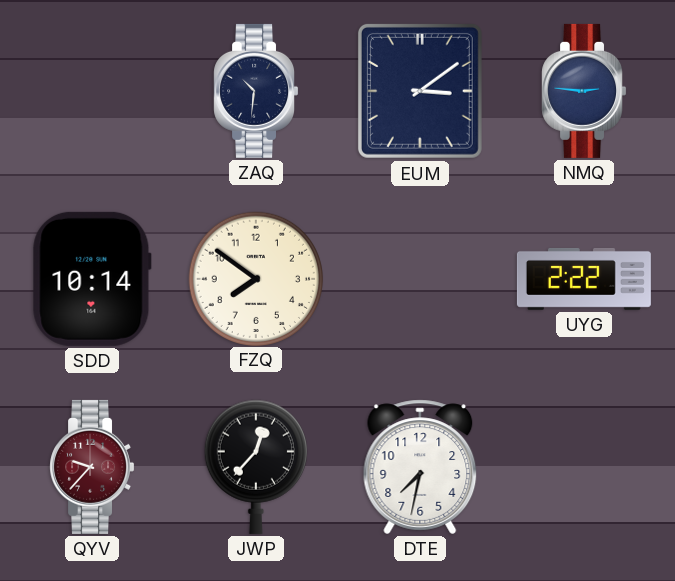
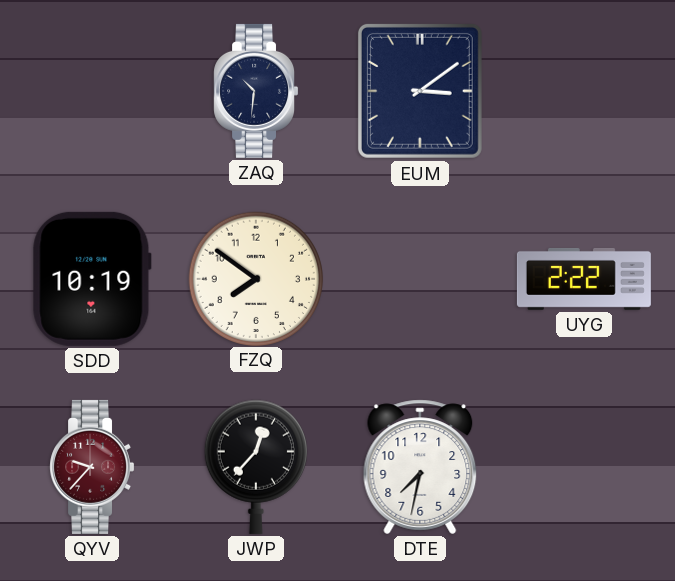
NMQ: 2:46 -> none (584, 91)
SDD: 10:14 -> 10:19 (92, 279)
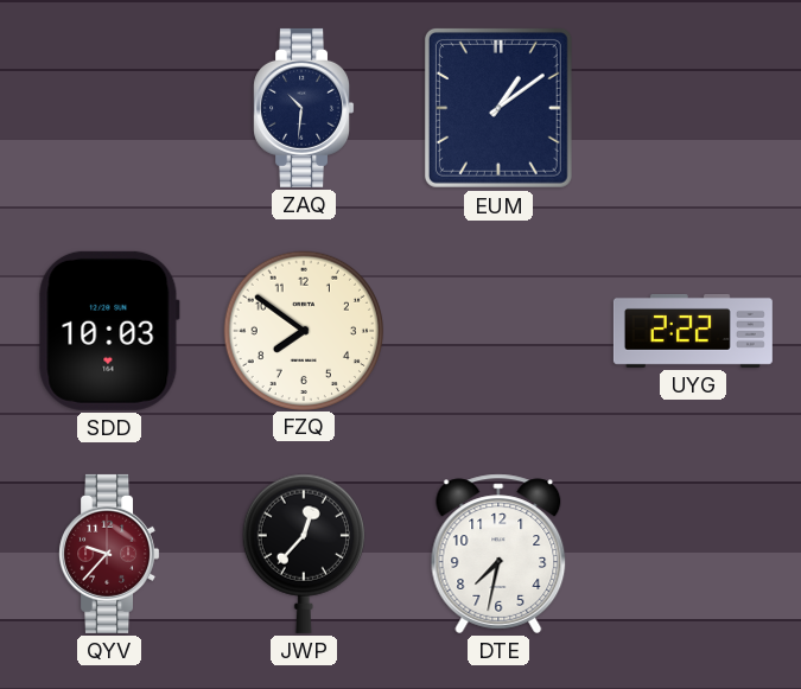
EUM: 3:09 -> 1:09 (498, 108)
SDD: 10:19 -> 10:03 (109, 331)
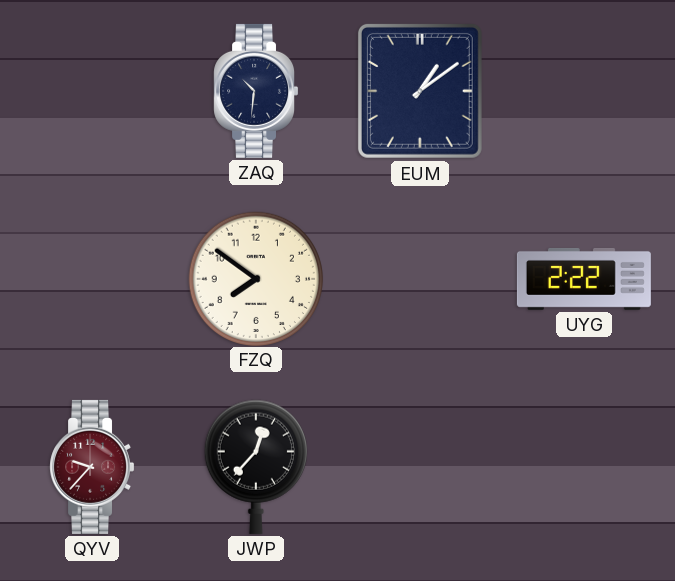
SDD: 10:03 -> none (109, 331)
DTE: 7:32 -> none (498, 554)
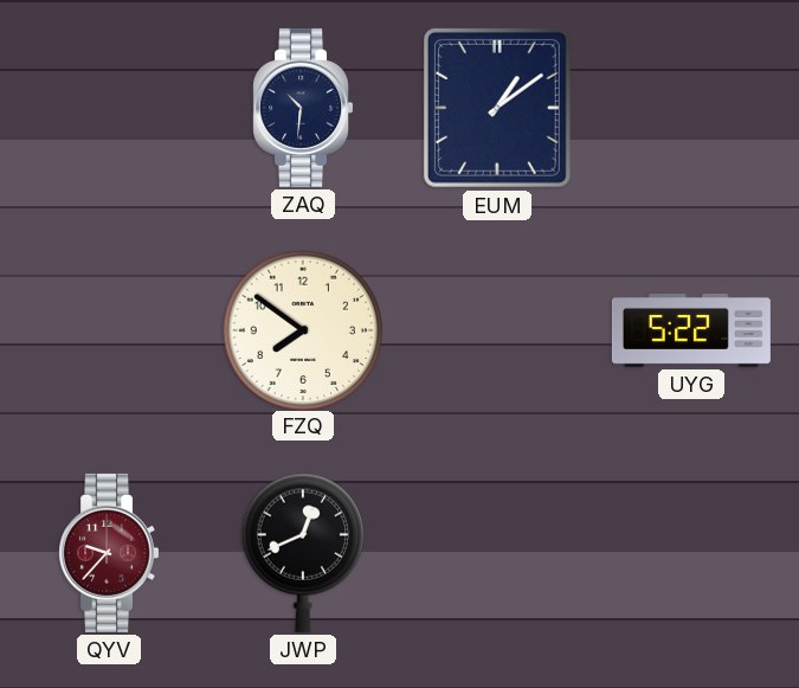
UYG: 2:22 -> 5:22 (691, 330)
JWP: 12:37 -> 12:41 (303, 553)
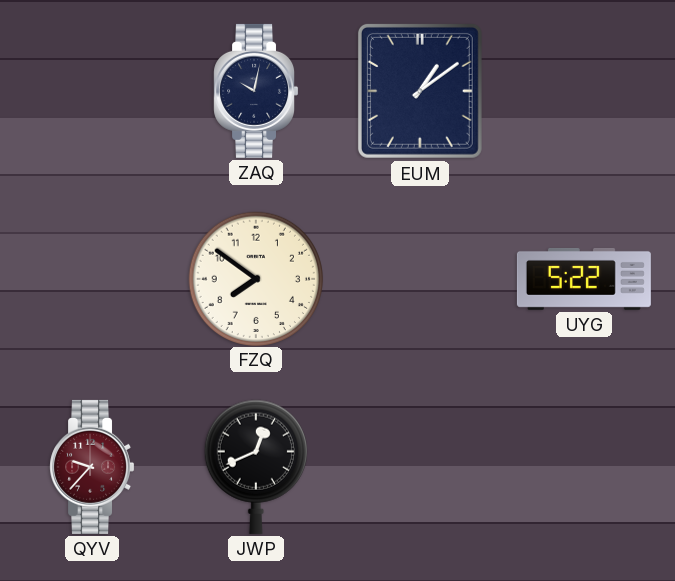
ZAQ: 10:31 -> 10:02 (256, 91)
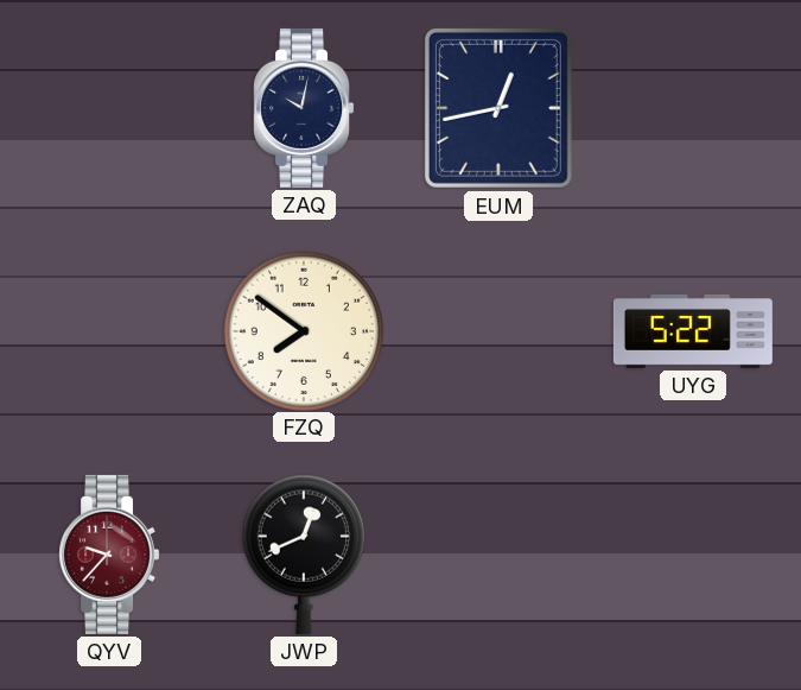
EUM: 1:09 -> 12:43 (498, 108)
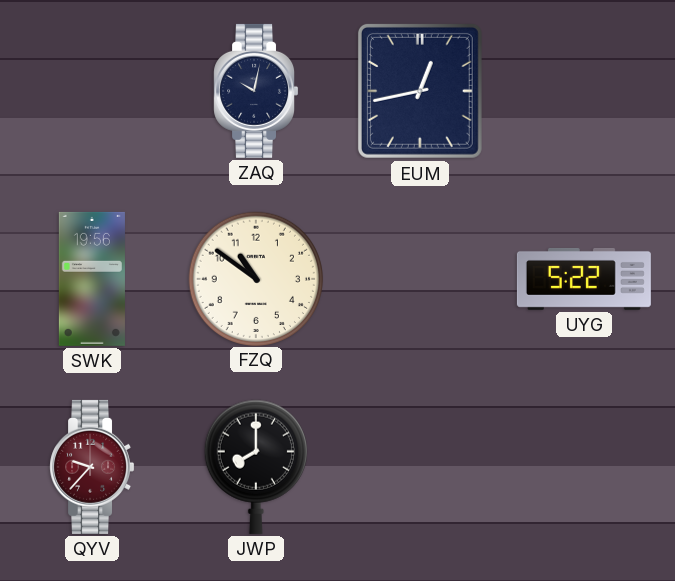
SWK: none -> 19:56 (92, 279)
FZQ: 7:51 -> 10:51 (255, 278)
JWP: 12:41 -> 8:00 (256, 467)
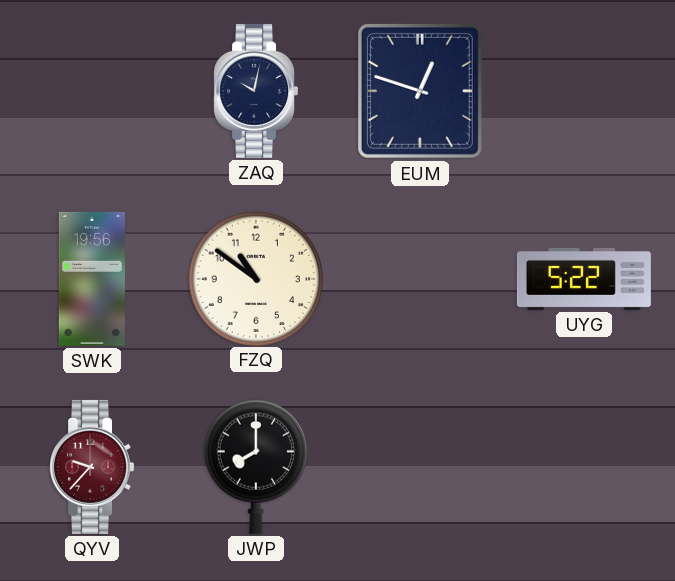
EUM: 12:43 -> 12:48 (420, 91)
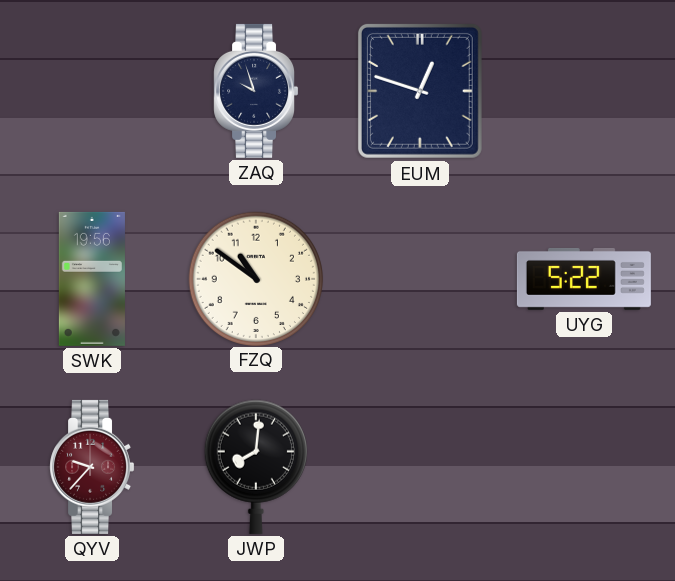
ZAQ: 10:02 -> 9:57 (256, 91)
JWP: 8:00 -> 8:01 (256, 467)
